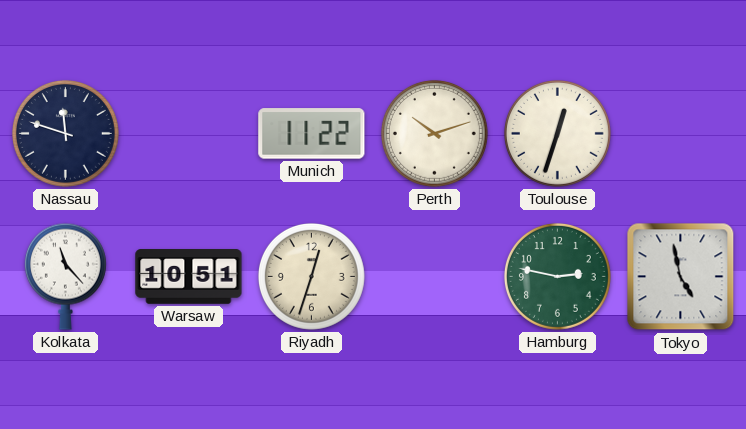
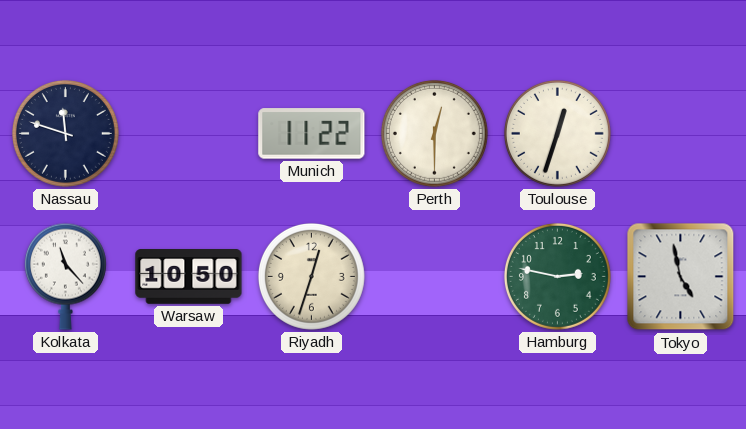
Perth: 10:12 -> 12:30 (434, 133)
Warsaw: 10:51 -> 10:50 (189, 277)
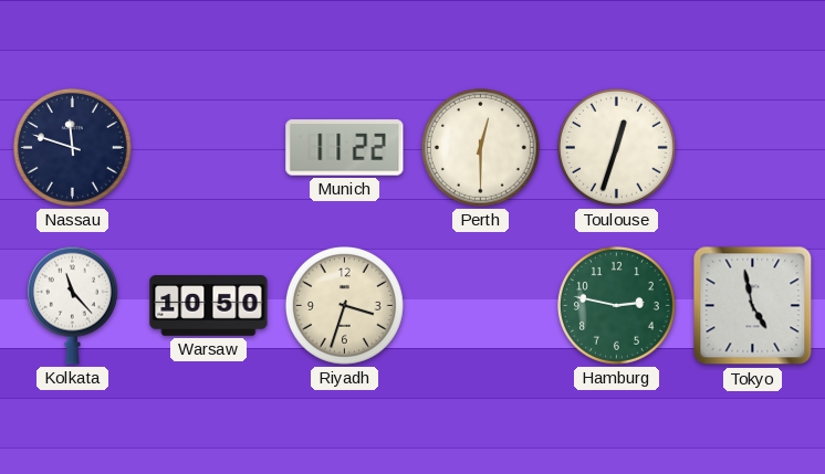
Riyadh: 12:33 -> 3:33 (344, 305)
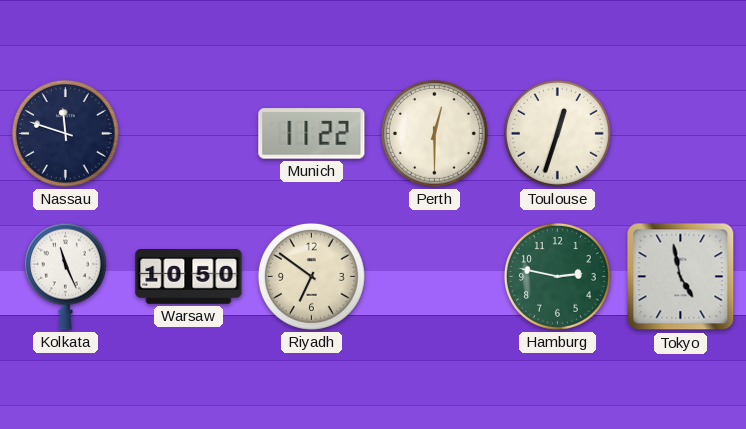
Kolkata: 11:23 -> 11:26 (65, 276)
Riyadh: 3:33 -> 6:51 (311, 276)
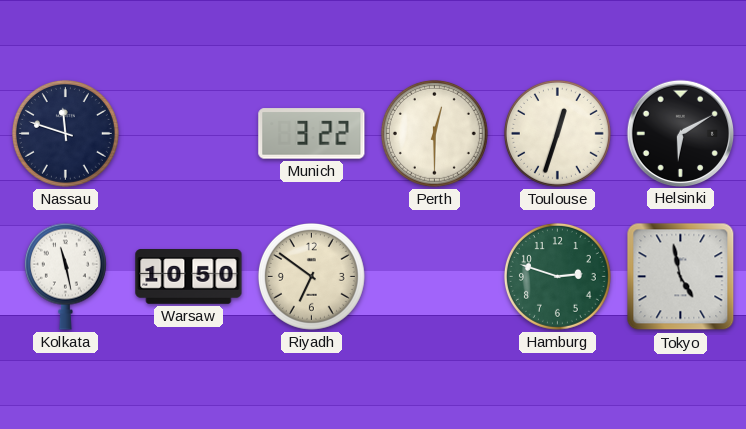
Munich: 11:22 -> 3:22 (312, 134)
Helsinki: none -> 6:10 (680, 133)
Kolkata: 11:26 -> 11:28 (65, 276)
Hamburg: 2:47 -> 2:48 (557, 276)
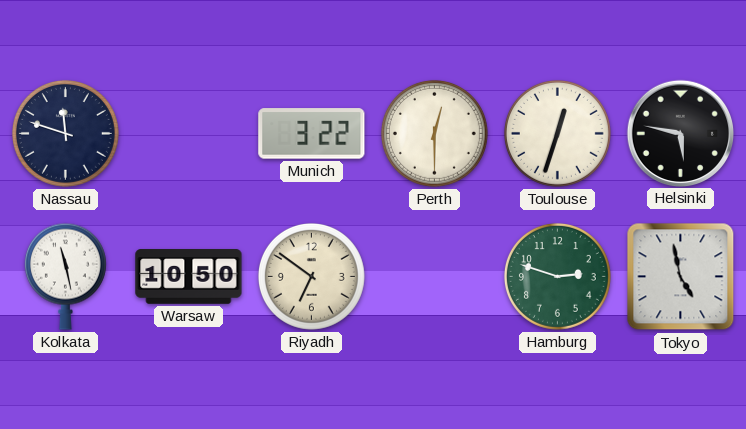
Helsinki: 6:10 -> 5:47 (680, 133)
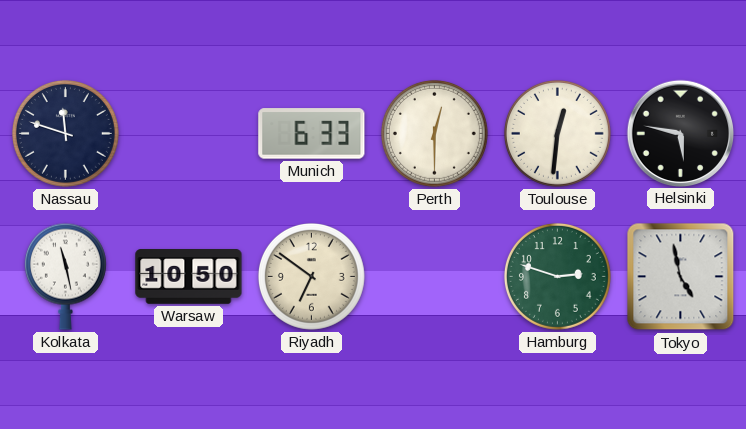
Munich: 3:22 -> 6:33 (312, 134)
Toulouse: 12:33 -> 12:31 (557, 133)
